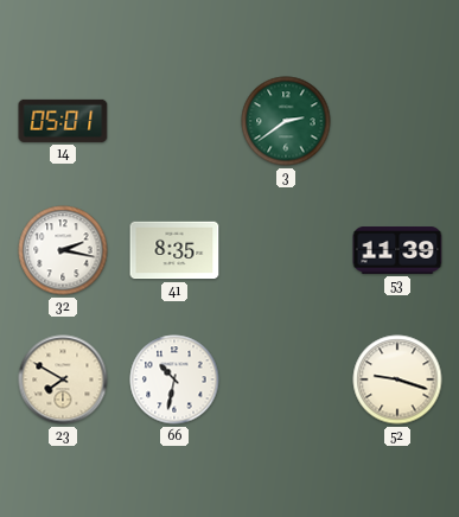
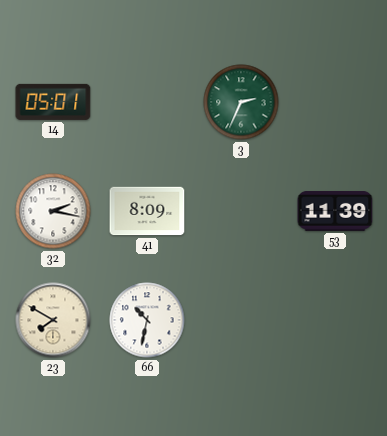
3: 2:39 -> 2:34 (241, 102)
41: 8:35 -> 8:09 (147, 211)
52: 9:18 -> none (397, 379)
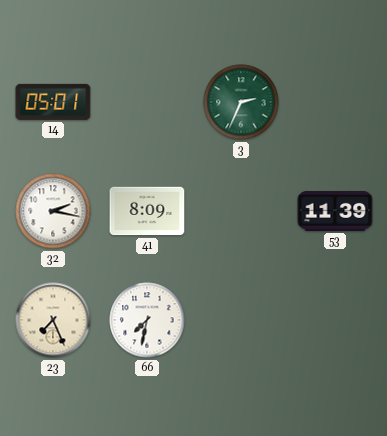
23: 7:50 -> 7:26 (53, 320)
66: 10:32 -> 7:32 (147, 320)
